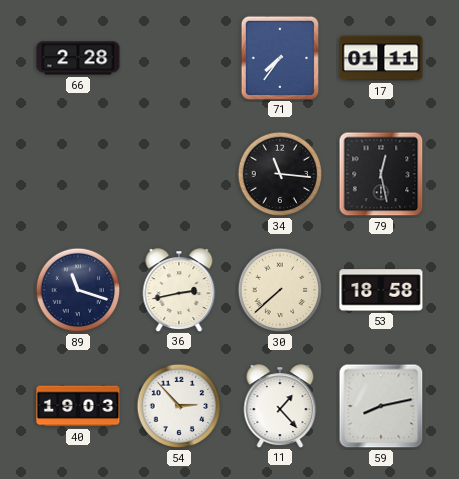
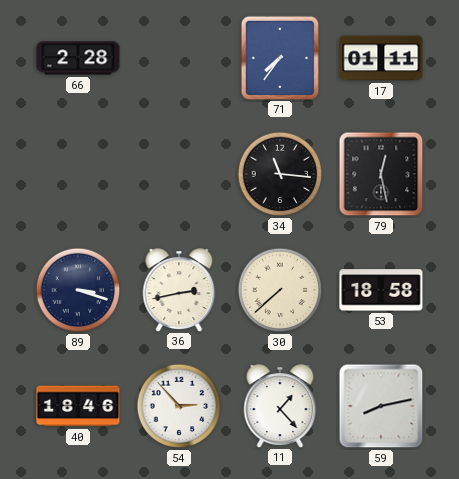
89: 11:18 -> 3:18 (78, 290)
40: 19:03 -> 18:46 (78, 406)
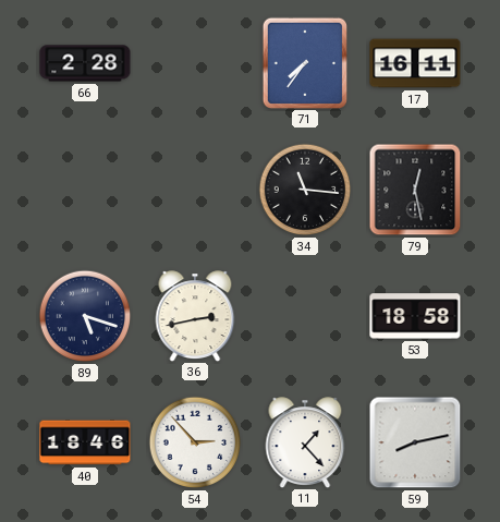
17: 01:11 -> 16:11 (415, 63)
89: 3:18 -> 5:18 (85, 316)
30: 7:38 -> none (280, 290)
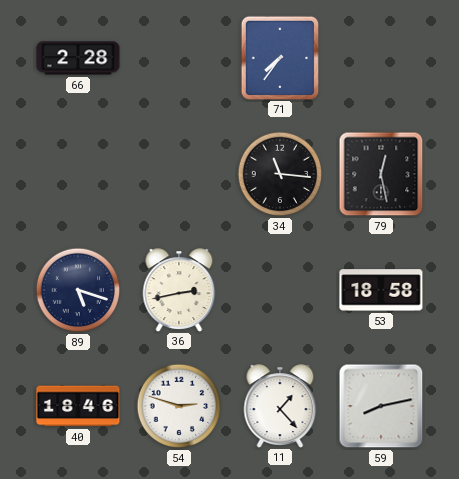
17: 16:11 -> none (415, 63)
54: 2:53 -> 2:48 (179, 406)
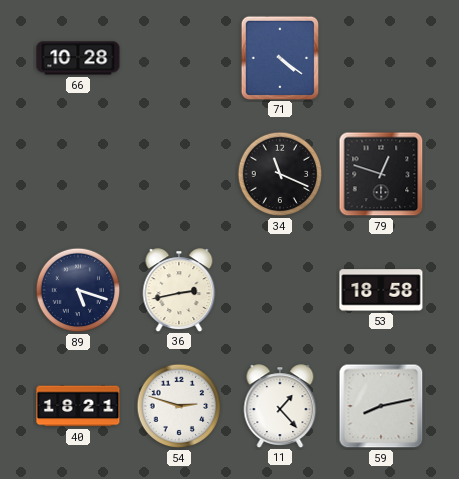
66: 2:28 -> 10:28 (78, 58)
71: 7:36 -> 4:21 (279, 57)
34: 11:16 -> 11:19 (280, 174)
79: 12:28 -> 12:48 (381, 174)
40: 18:46 -> 18:21 (78, 406)
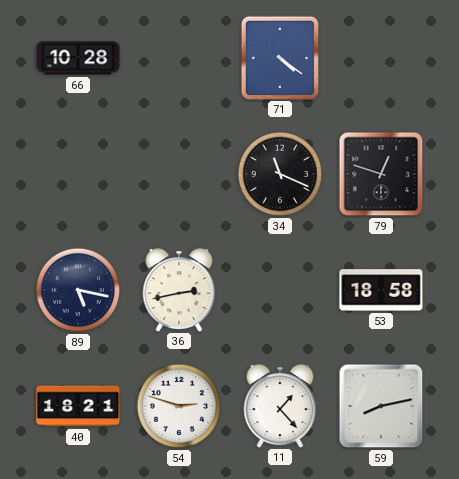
89: 5:18 -> 5:17 (78, 290)
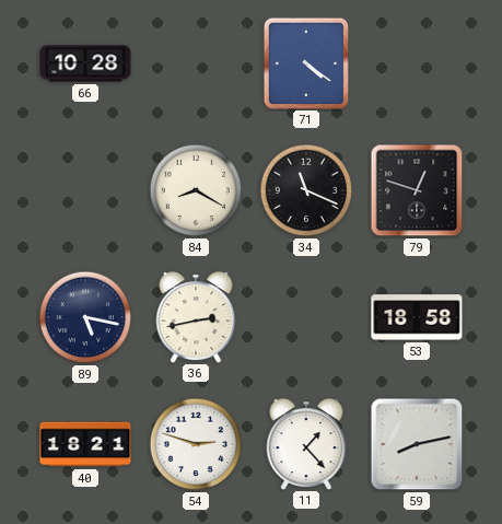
84: none -> 8:20 (196, 190)
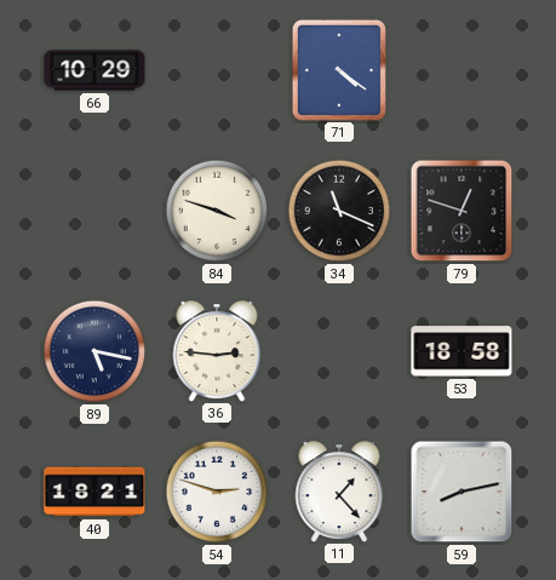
66: 10:28 -> 10:29 (94, 70)
84: 8:20 -> 3:48 (217, 211)
36: 2:43 -> 2:46 (217, 351)
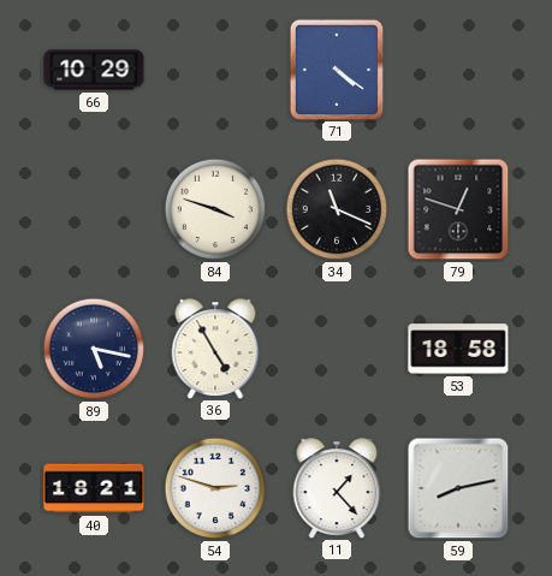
36: 2:46 -> 4:55 (215, 349)
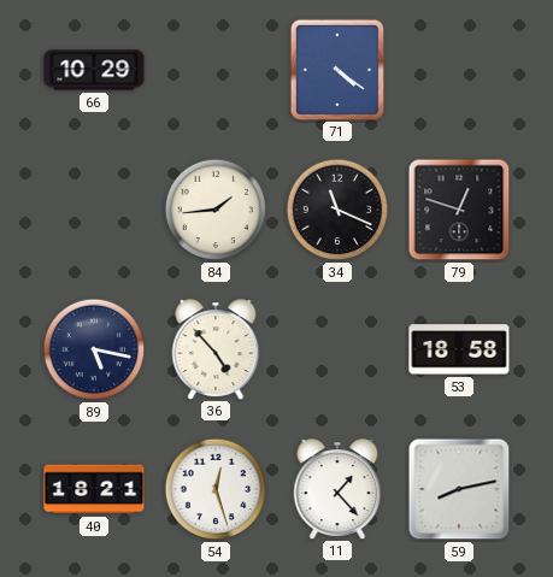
84: 3:48 -> 1:44 (216, 210)
36: 4:55 -> 4:53 (216, 349)
54: 2:48 -> 12:27 (216, 489)
